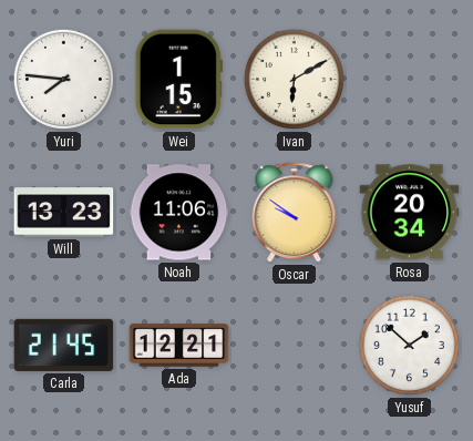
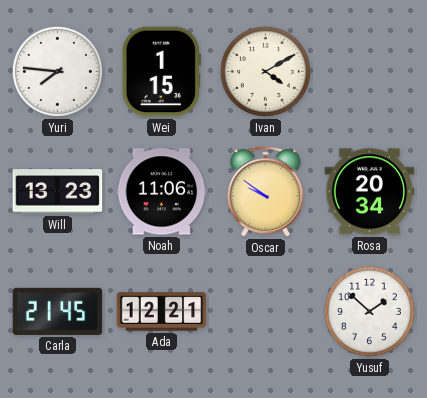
Ivan: 6:10 -> 4:10 (265, 71)
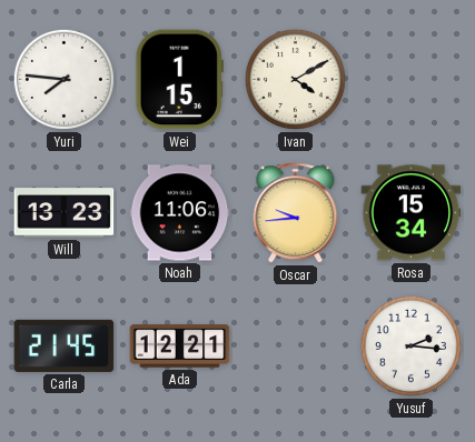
Oscar: 9:51 -> 9:44 (296, 213)
Rosa: 20:34 -> 15:34 (412, 213)
Yusuf: 1:52 -> 2:16 (410, 345)
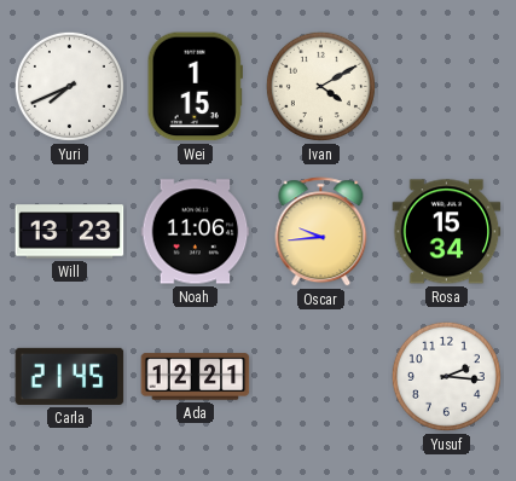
Yuri: 7:46 -> 7:41 (69, 86)
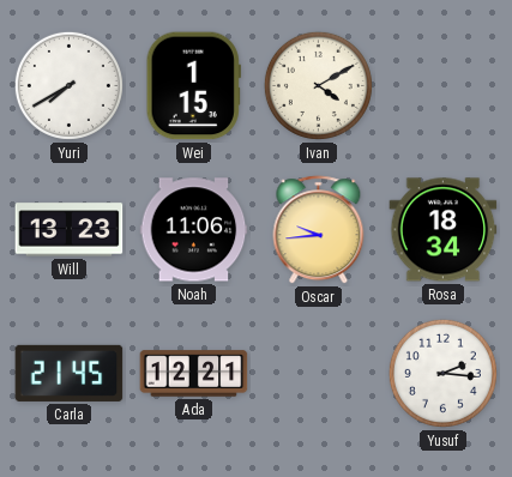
Yuri: 7:41 -> 7:40 (68, 85)
Rosa: 15:34 -> 18:34 (444, 230)
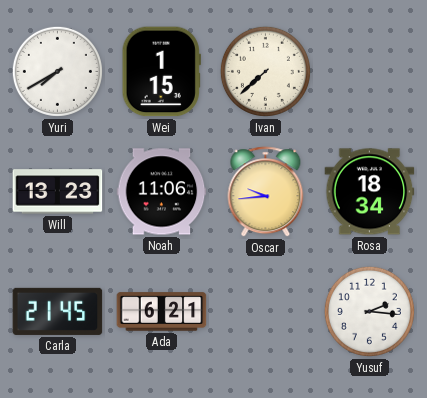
Ivan: 4:10 -> 7:38 (265, 71)
Ada: 12:21 -> 6:21 (162, 312)
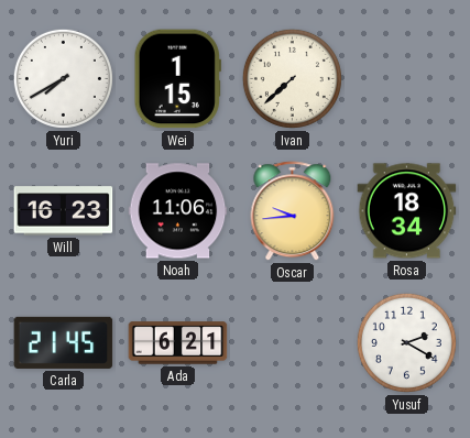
Will: 13:23 -> 16:23 (64, 211)
Yusuf: 2:16 -> 2:20 (406, 342)
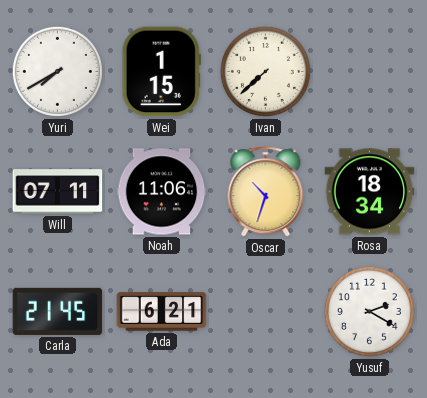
Will: 16:23 -> 07:11 (58, 192)
Oscar: 9:44 -> 10:33 (266, 192)
